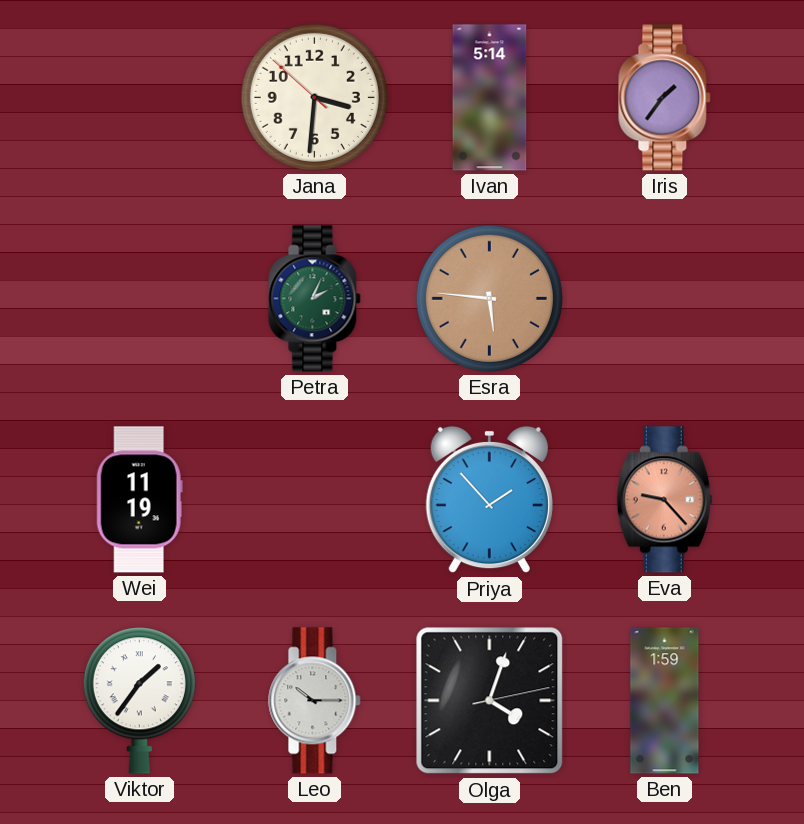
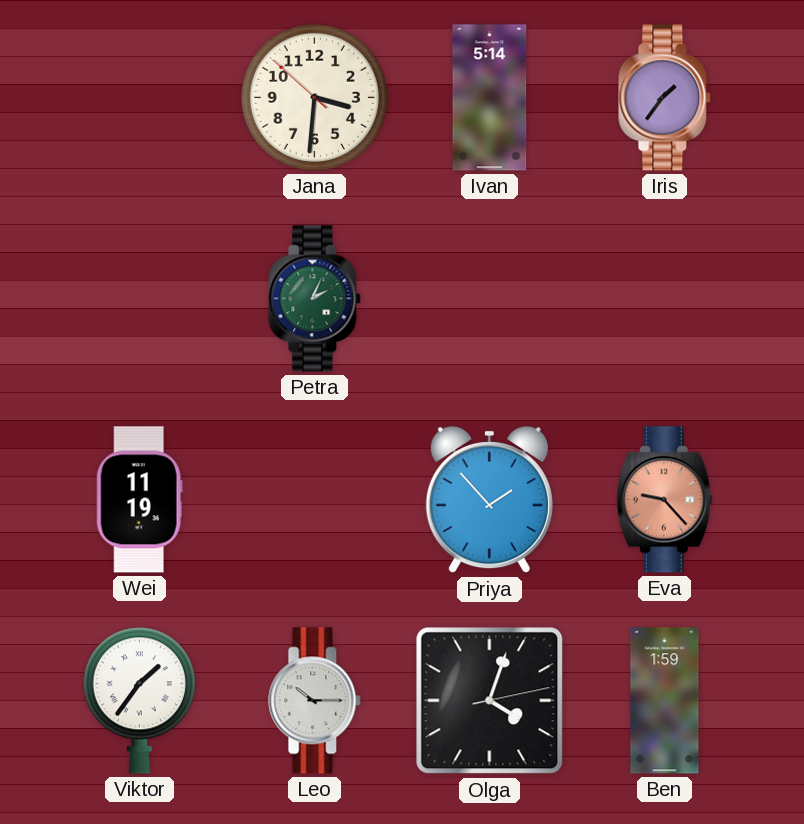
Esra: 5:46 -> none (489, 298)
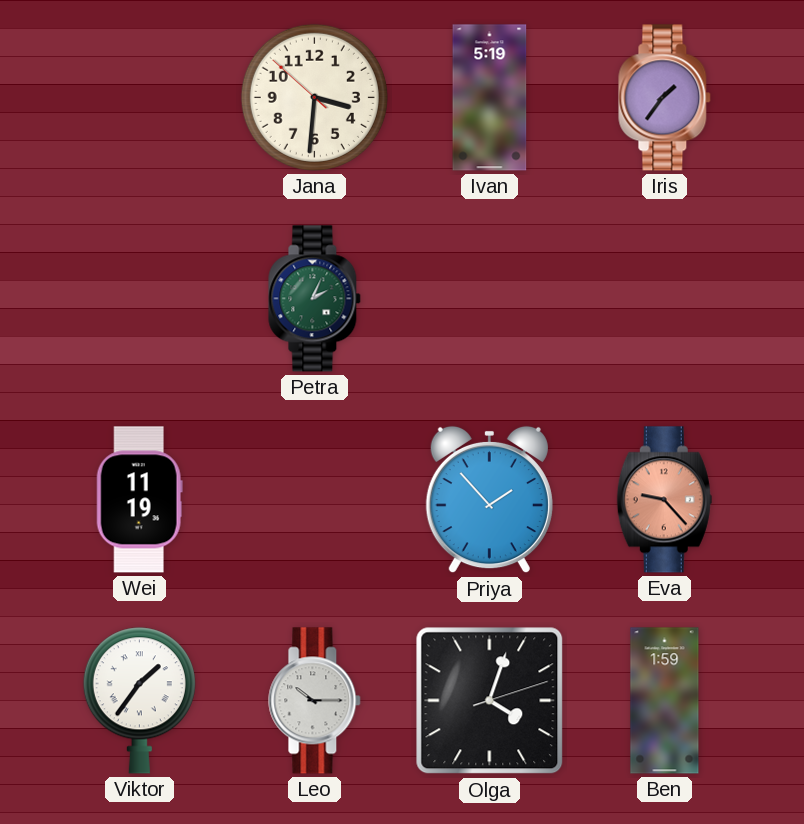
Ivan: 5:14 -> 5:19 (490, 98)
Olga: 4:03:13 -> 4:03:12 (490, 701)
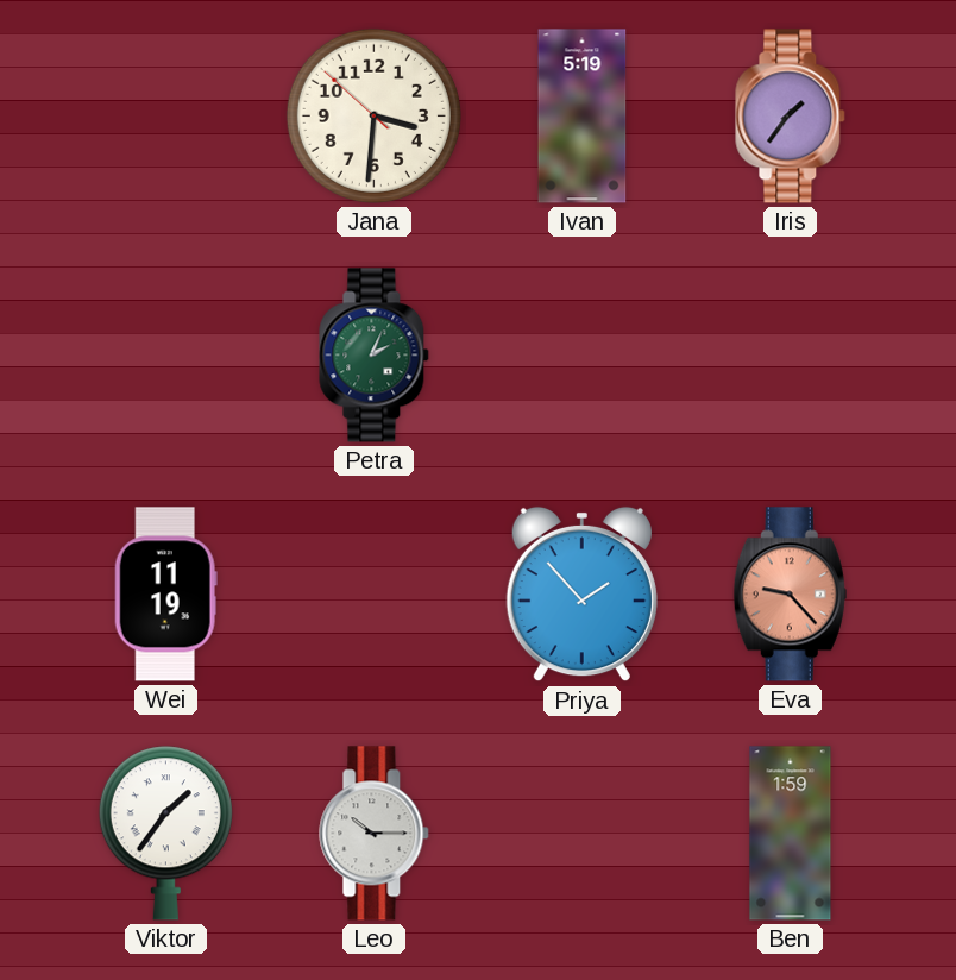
Olga: 4:03 -> none (490, 701)
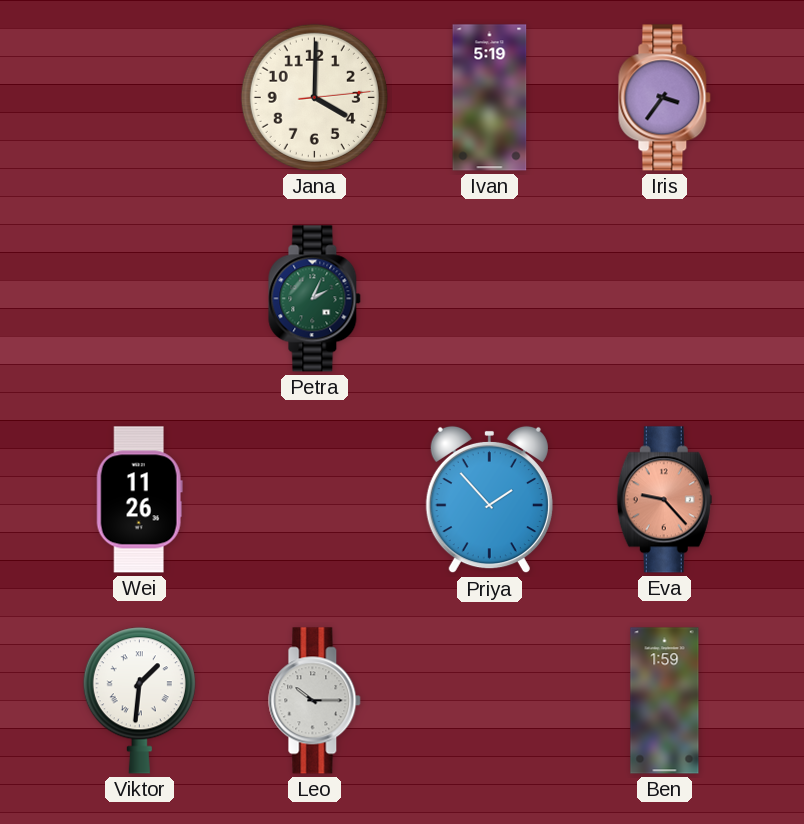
Jana: 3:30 -> 4:00 (314, 97)
Iris: 1:36 -> 3:36 (665, 98)
Wei: 11:19 -> 11:26 (139, 500)
Viktor: 1:36 -> 1:31 (139, 701)
